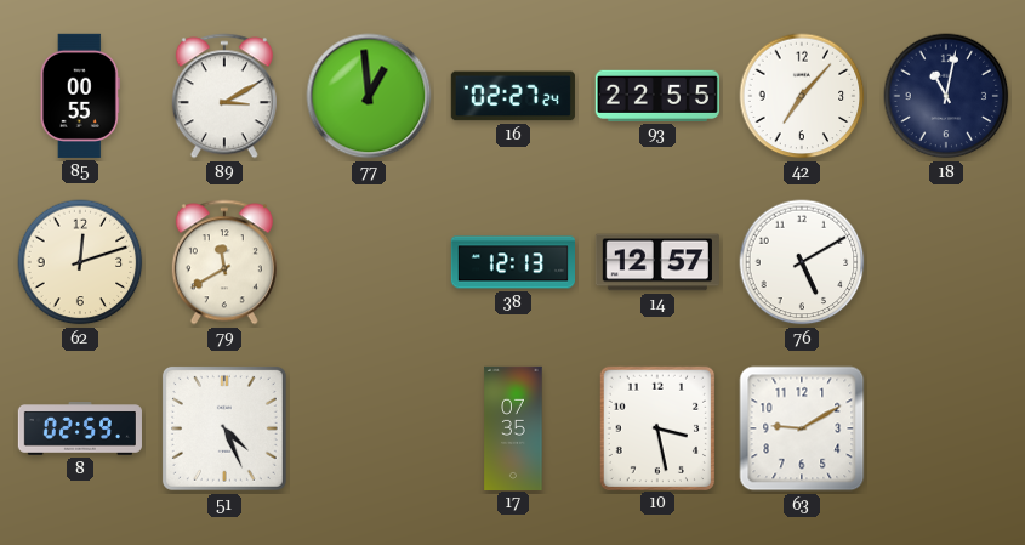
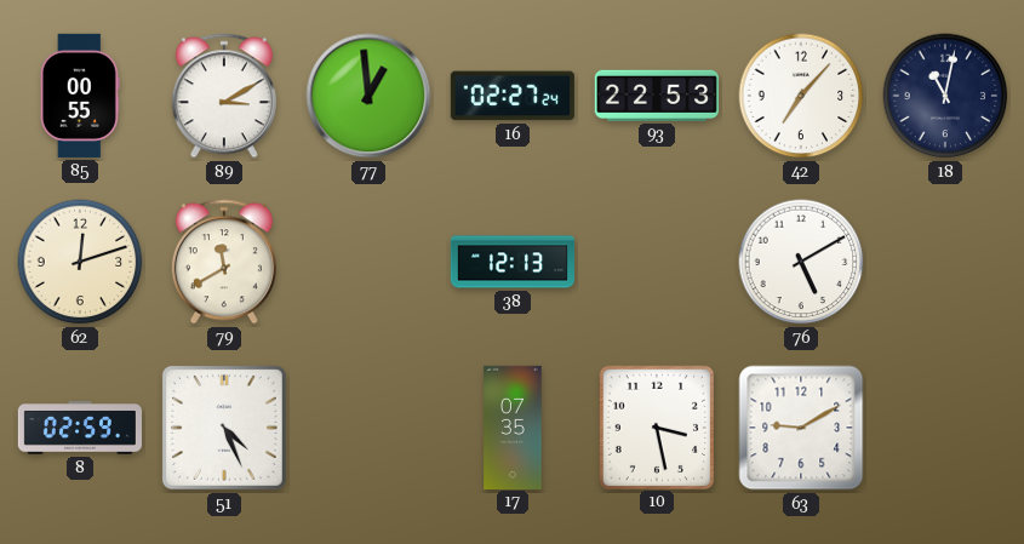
93: 22:55 -> 22:53 (657, 96)
14: 12:57 -> none (657, 262)
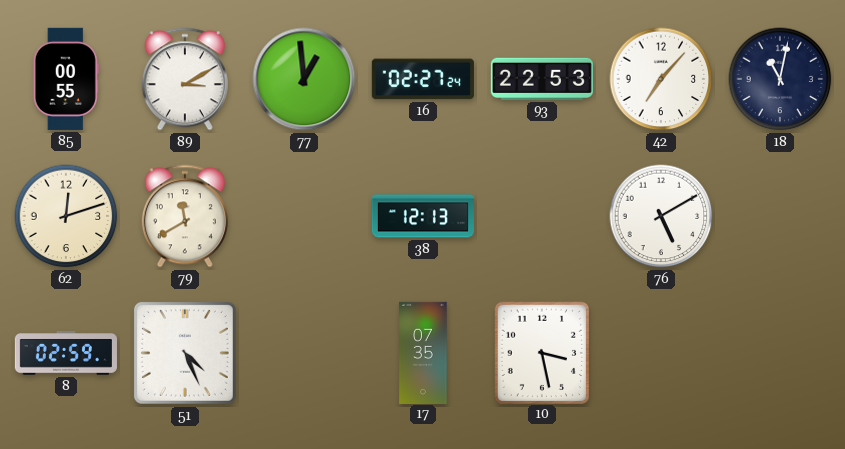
63: 9:10 -> none (801, 428)
